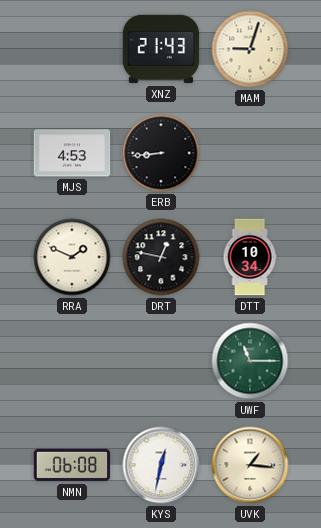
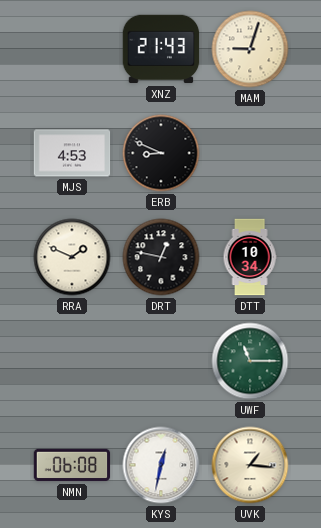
ERB: 8:44 -> 8:49 (161, 153)
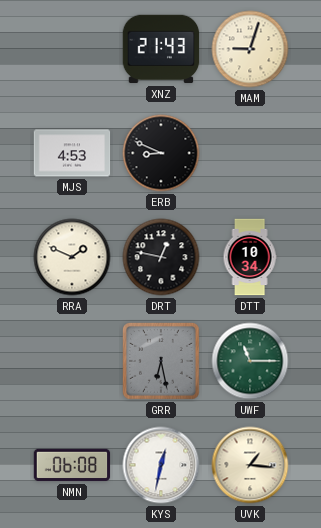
GRR: none -> 6:28 (162, 362)
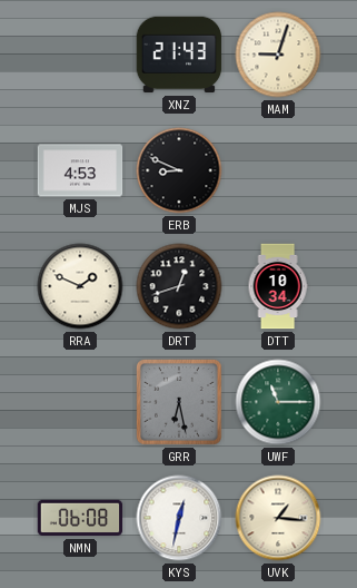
DRT: 12:47 -> 12:42 (179, 286)
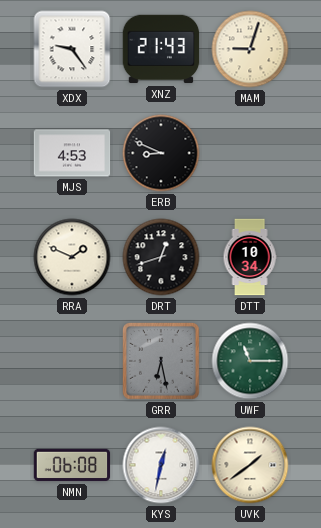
XDX: none -> 9:24 (72, 49)
UVK: 1:16 -> 1:39 (250, 465)
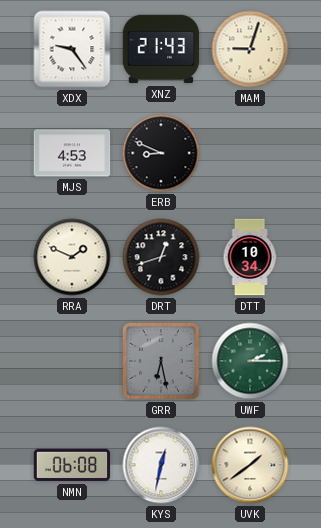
UWF: 11:15 -> 2:15 (250, 361)
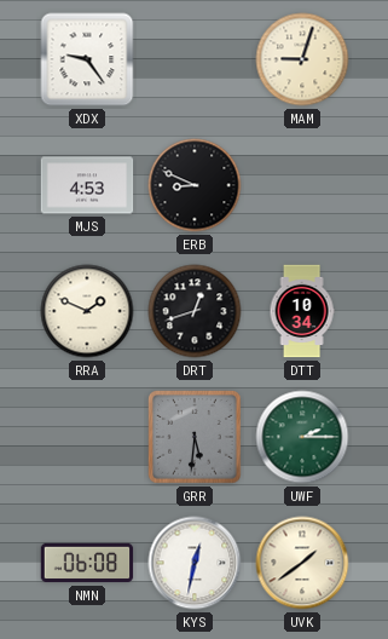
XNZ: 21:43 -> none (161, 49)
GRR: 6:28 -> 5:31 (196, 438)
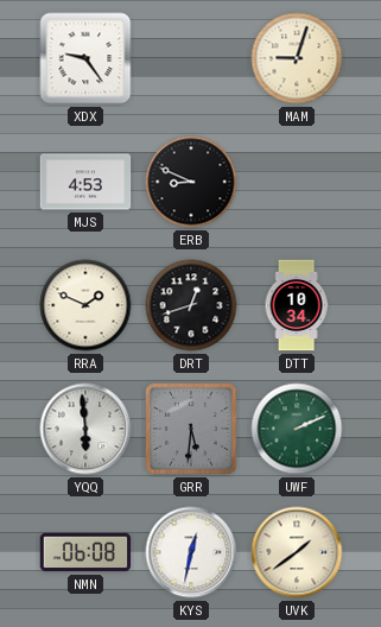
YQQ: none -> 5:59 (85, 429)
UWF: 2:15 -> 2:11 (297, 429)
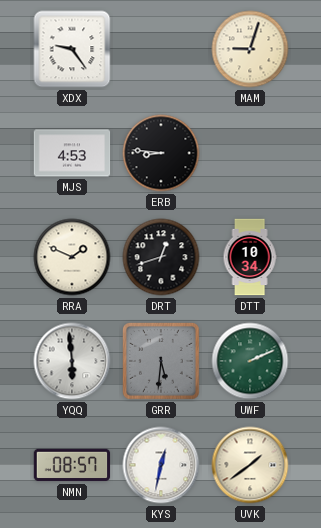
ERB: 8:49 -> 8:46 (161, 153)
NMN: 06:08 -> 08:57 (72, 465)
